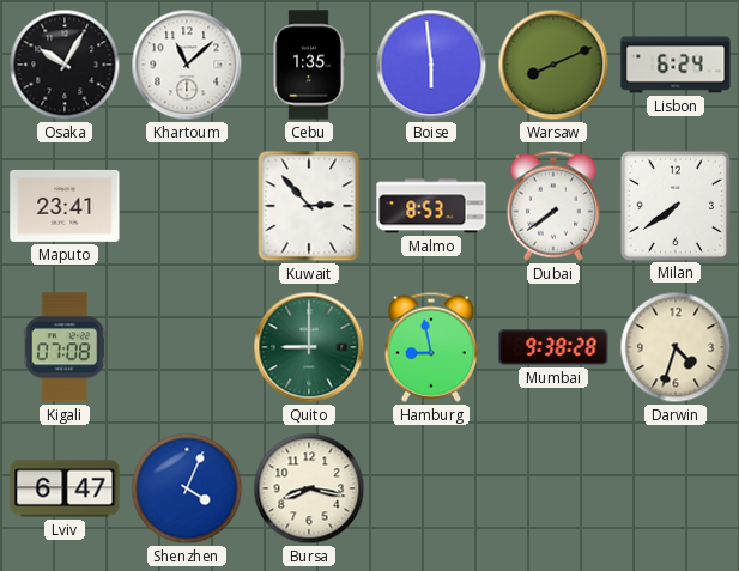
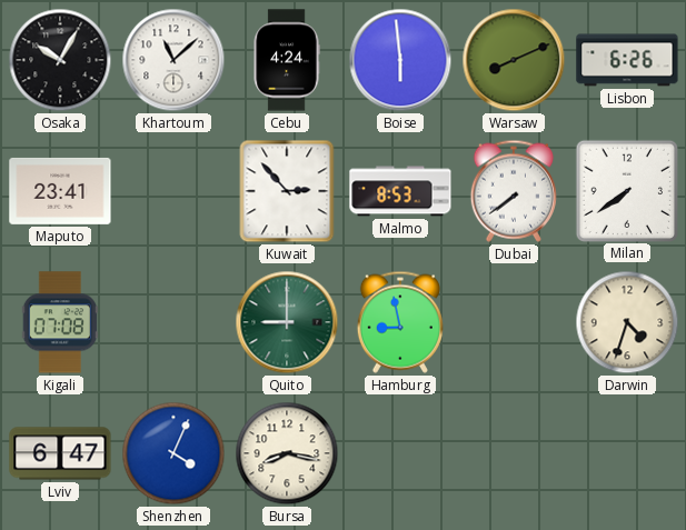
Cebu: 1:35 -> 4:24 (287, 60)
Lisbon: 6:24 -> 6:26 (627, 60)
Mumbai: 9:38 -> none (553, 347)
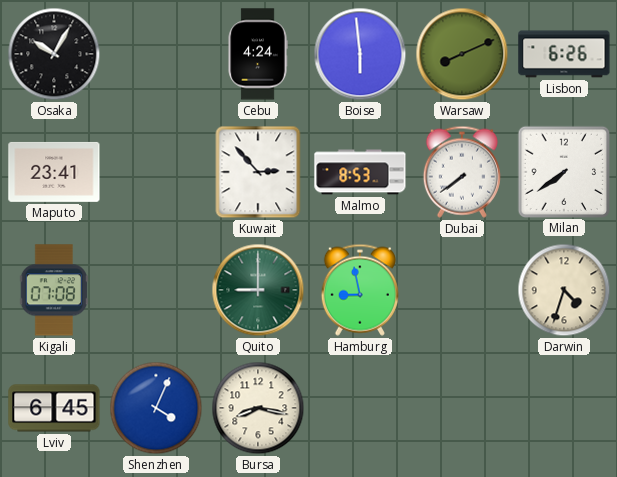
Khartoum: 11:08 -> none (173, 60)
Lviv: 6:47 -> 6:45 (54, 408)
